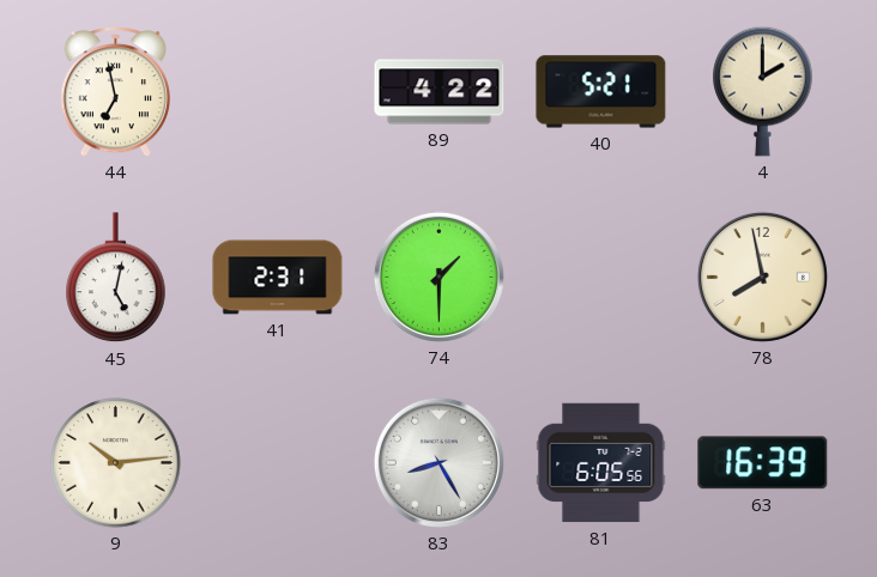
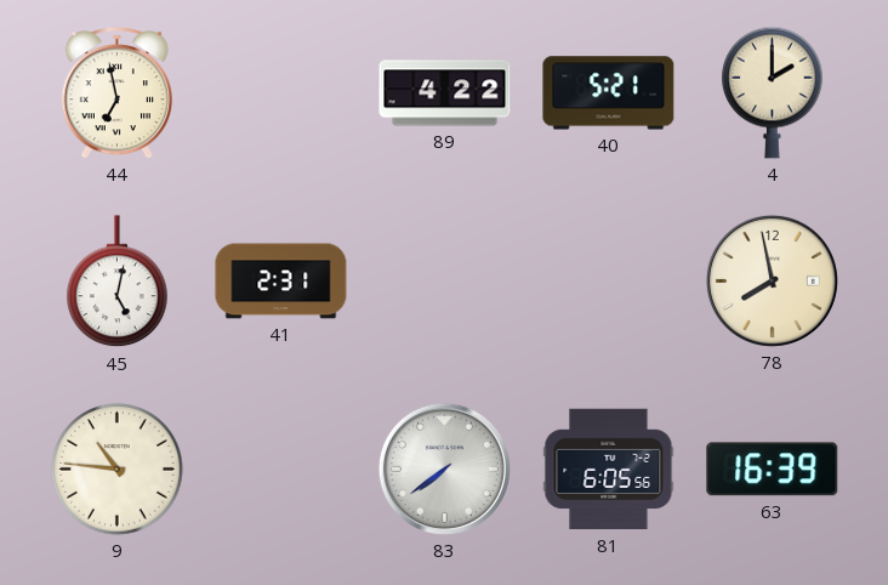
74: 1:30 -> none (438, 277)
9: 10:14 -> 10:46 (118, 470)
83: 8:25 -> 7:39 (444, 468)
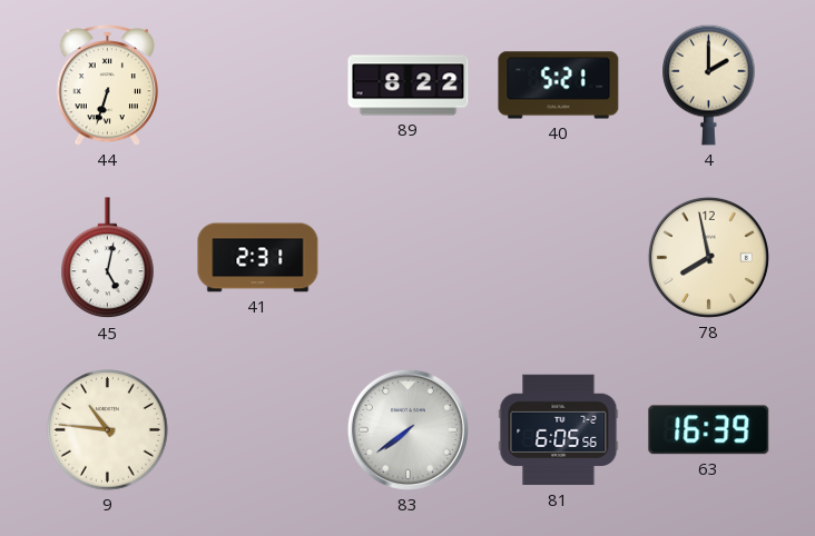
44: 6:58 -> 6:33 (107, 86)
89: 4:22 -> 8:22 (409, 86)
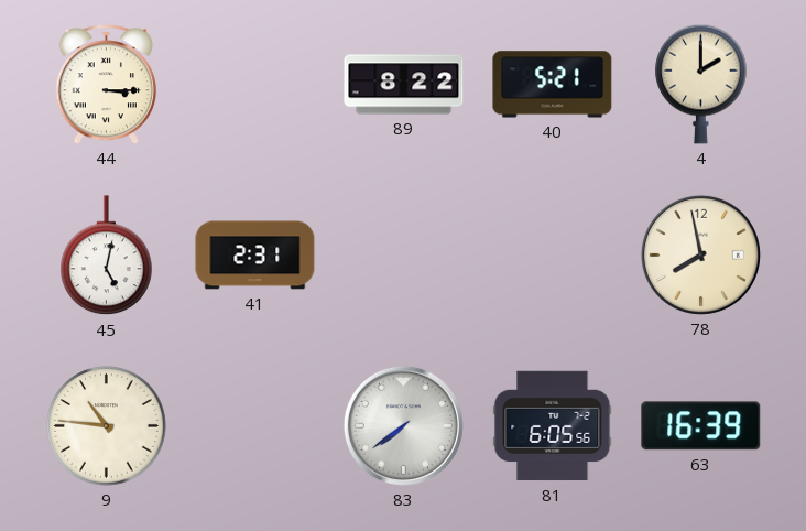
44: 6:33 -> 3:15 (106, 85)
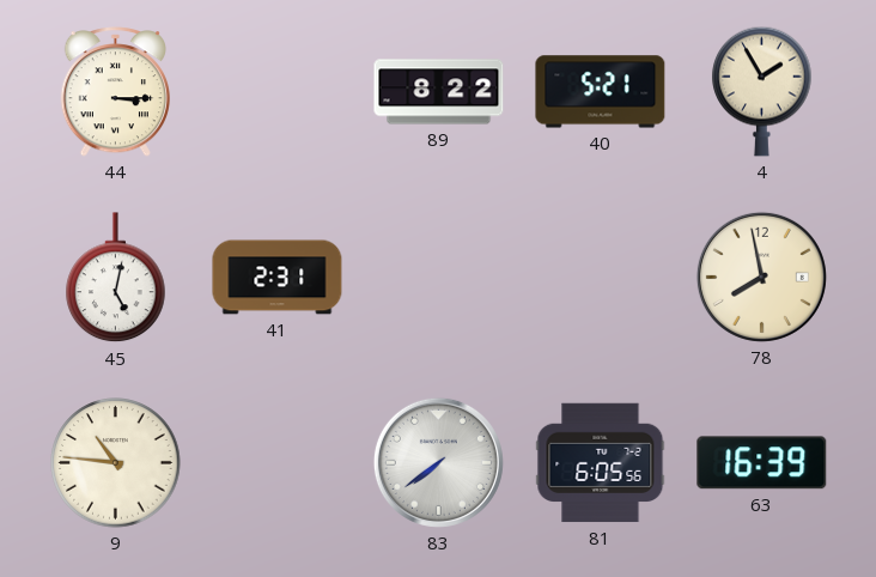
4: 2:00 -> 1:55 (762, 91)
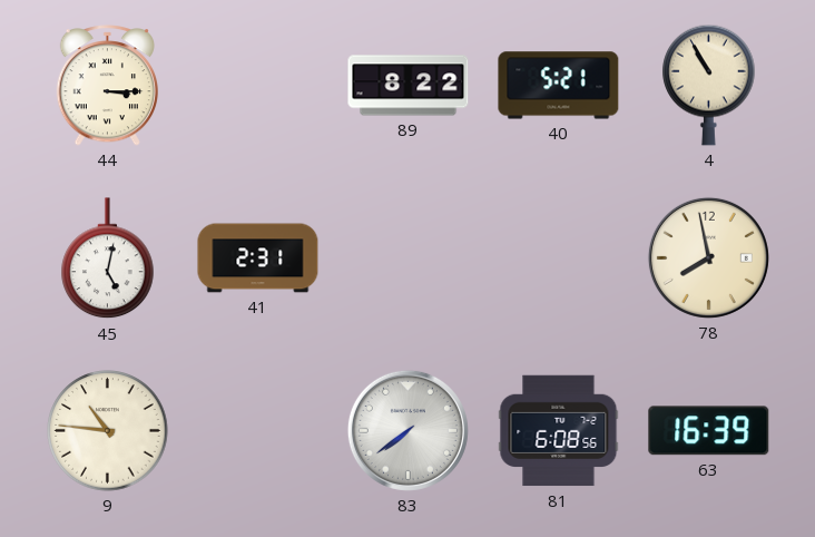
4: 1:55 -> 10:55 (709, 85)
81: 6:05 -> 6:08 (559, 431)
